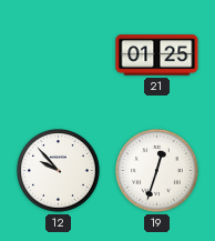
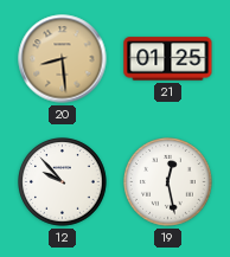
20: none -> 8:29 (63, 59)
19: 12:33 -> 12:28 (168, 182)
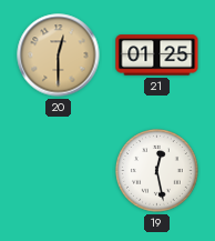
20: 8:29 -> 12:30 (59, 56)
12: 9:53 -> none (63, 182)
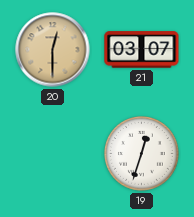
21: 01:25 -> 03:07 (142, 50)
19: 12:28 -> 12:33 (142, 154)
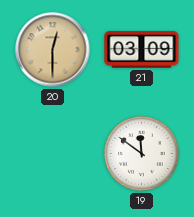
21: 03:07 -> 03:09 (142, 50)
19: 12:33 -> 11:51 (142, 154)
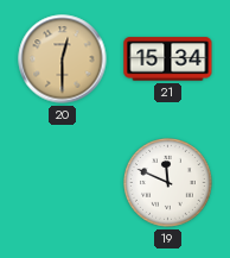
21: 03:09 -> 15:34 (168, 59)
19: 11:51 -> 11:49 (168, 183)
